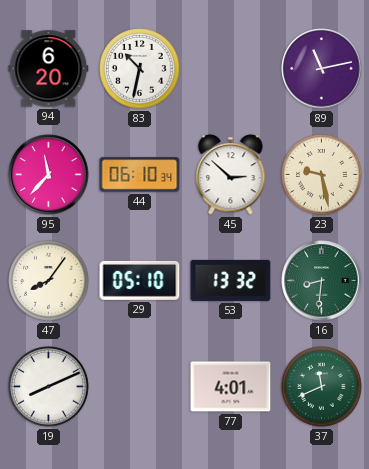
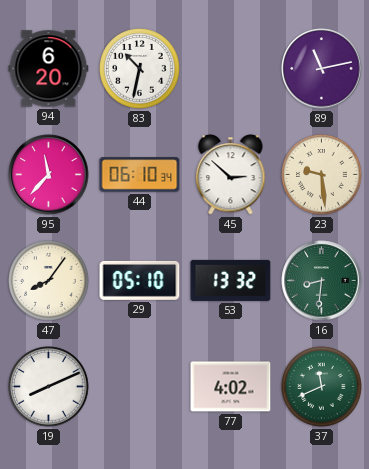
23: 9:28 -> 9:29 (322, 175)
77: 4:01 -> 4:02 (231, 387)
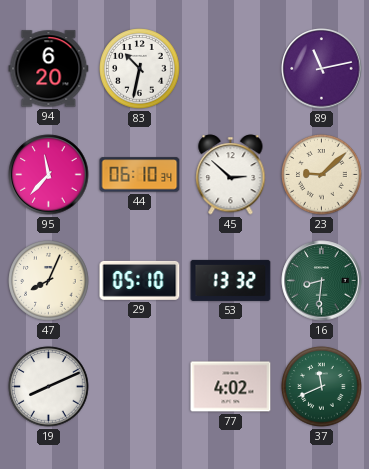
23: 9:29 -> 9:08 (322, 175)
47: 8:06 -> 8:04 (49, 281)
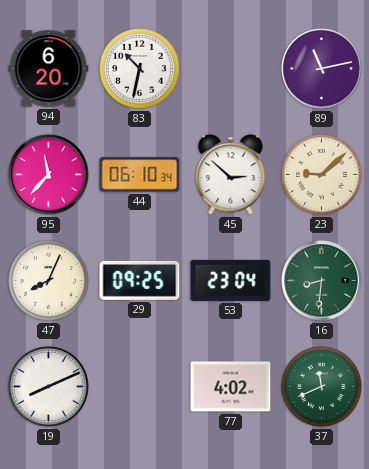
29: 05:10 -> 09:25 (140, 280)
53: 13:32 -> 23:04 (231, 280)
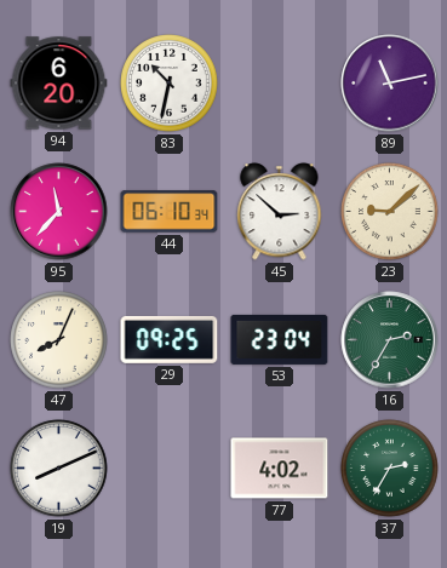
16: 8:31 -> 2:35 (390, 340)
37: 11:41 -> 2:35 (390, 469)
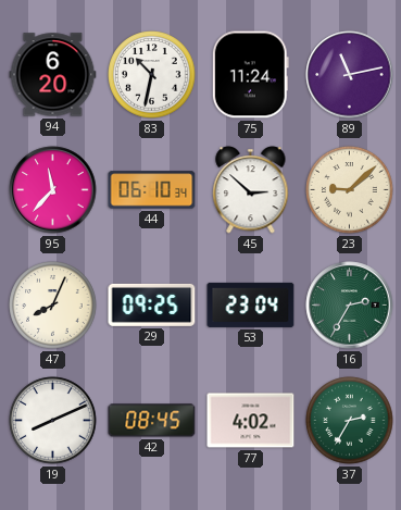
75: none -> 11:24 (250, 75)
42: none -> 08:45 (152, 421)
